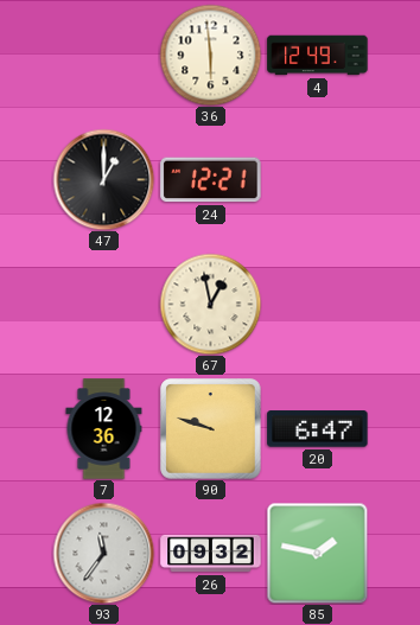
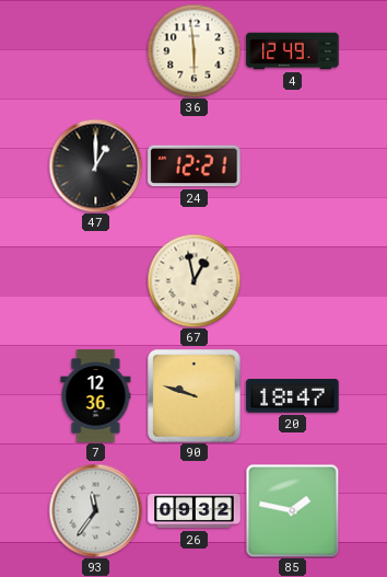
20: 6:47 -> 18:47 (293, 396)
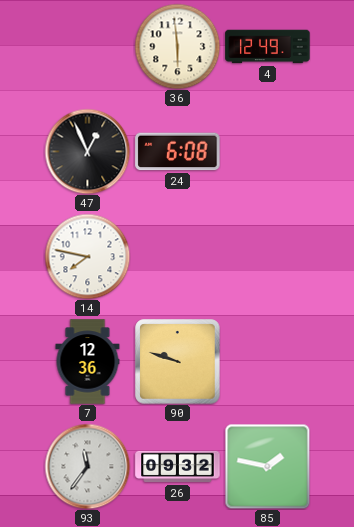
47: 1:00 -> 12:56 (87, 151)
24: 12:21 -> 6:08 (178, 152)
14: none -> 7:47 (87, 256)
67: 12:58 -> none (193, 280)
20: 18:47 -> none (293, 396)
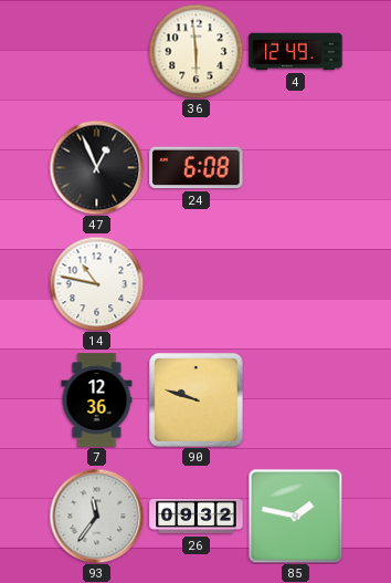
14: 7:47 -> 10:47 (96, 283)
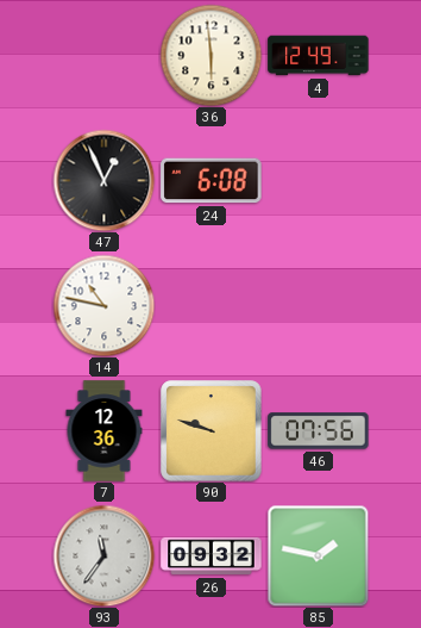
46: none -> 07:56 (319, 431)
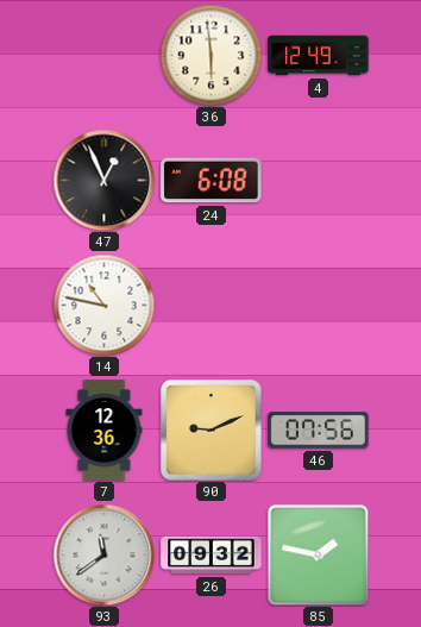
90: 9:48 -> 9:11 (212, 431)
93: 11:36 -> 11:39 (103, 554)
